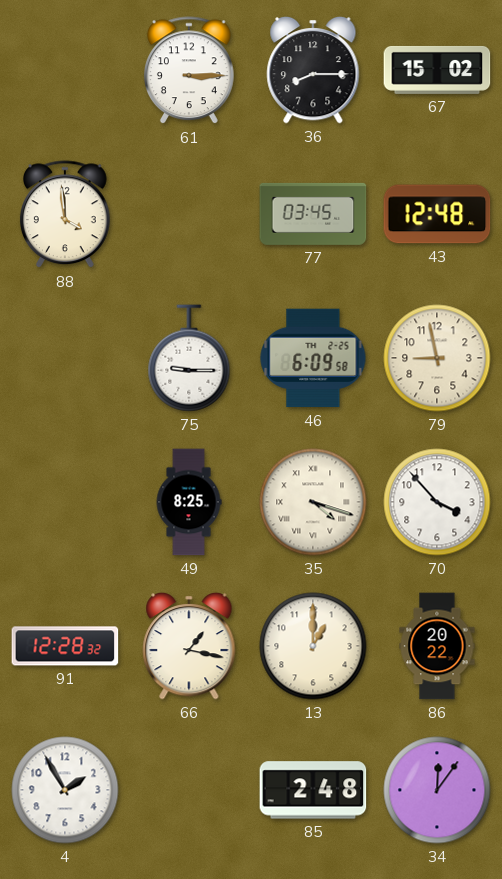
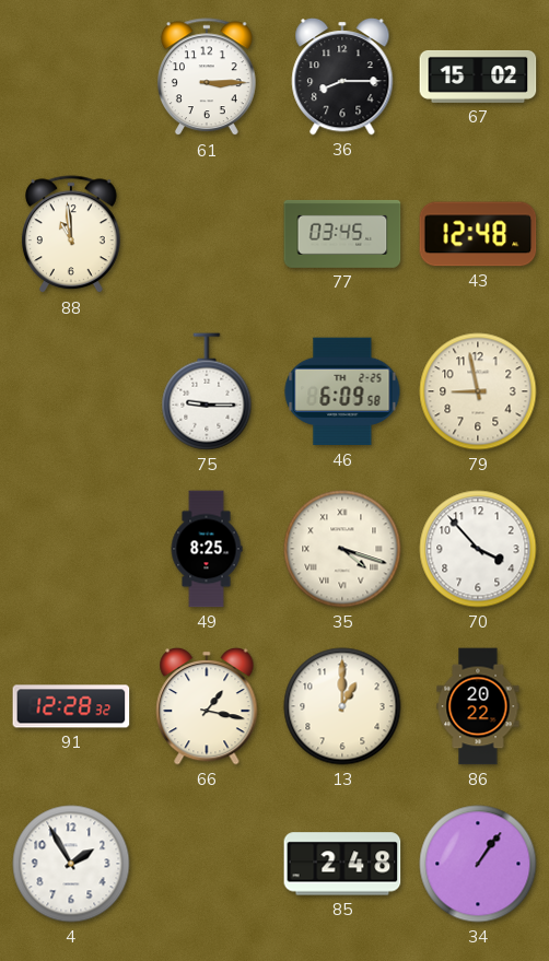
88: 3:59 -> 10:59 (71, 235)
34: 12:06 -> 1:06 (478, 864)
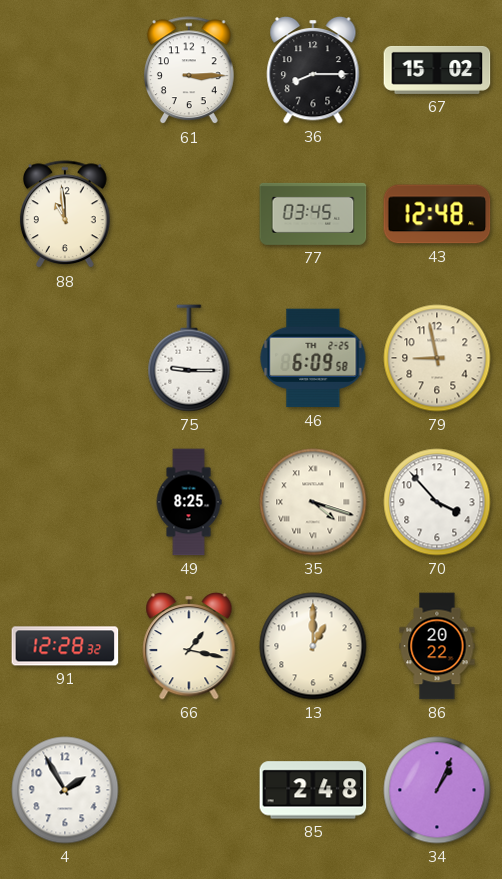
34: 1:06 -> 1:04 (437, 790)
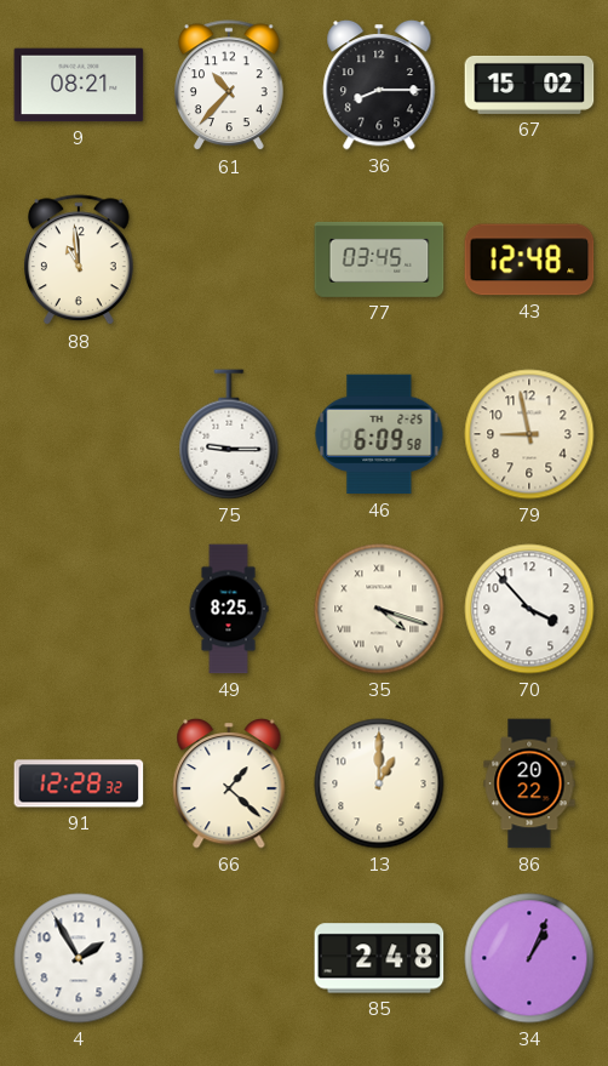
9: none -> 08:21 (79, 85)
61: 3:15 -> 10:37 (229, 86)
66: 1:17 -> 1:22 (229, 783)
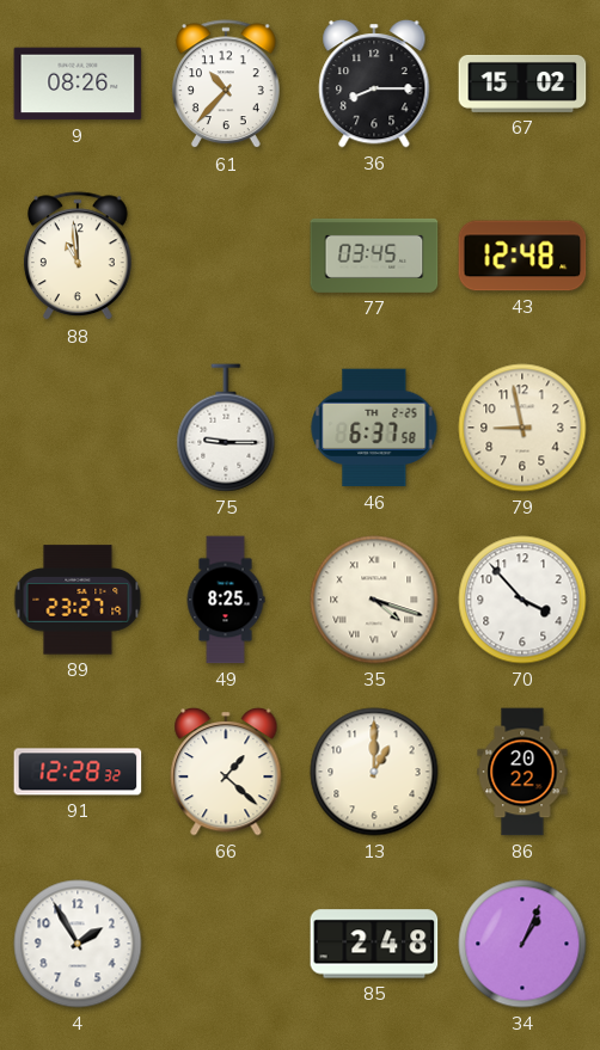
9: 08:21 -> 08:26 (78, 84)
46: 6:09 -> 6:37 (374, 428)
89: none -> 23:27 (78, 600)
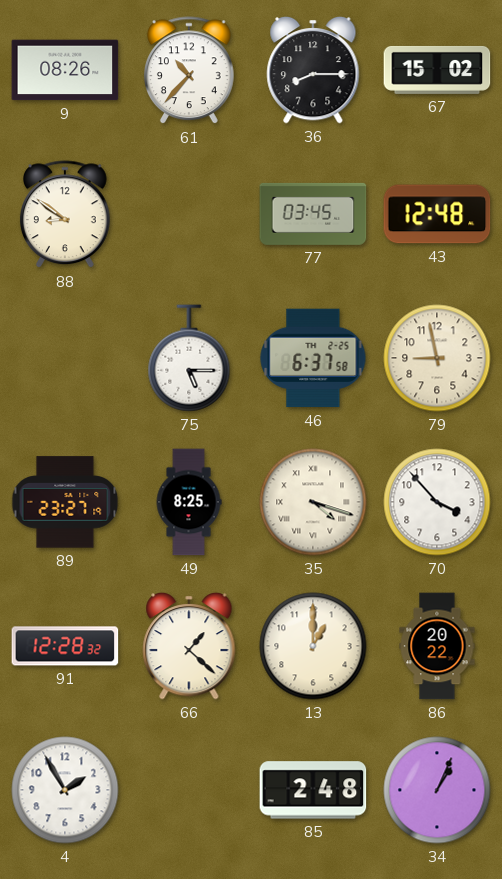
88: 10:59 -> 8:51 (65, 215)
75: 9:15 -> 5:15 (189, 358)
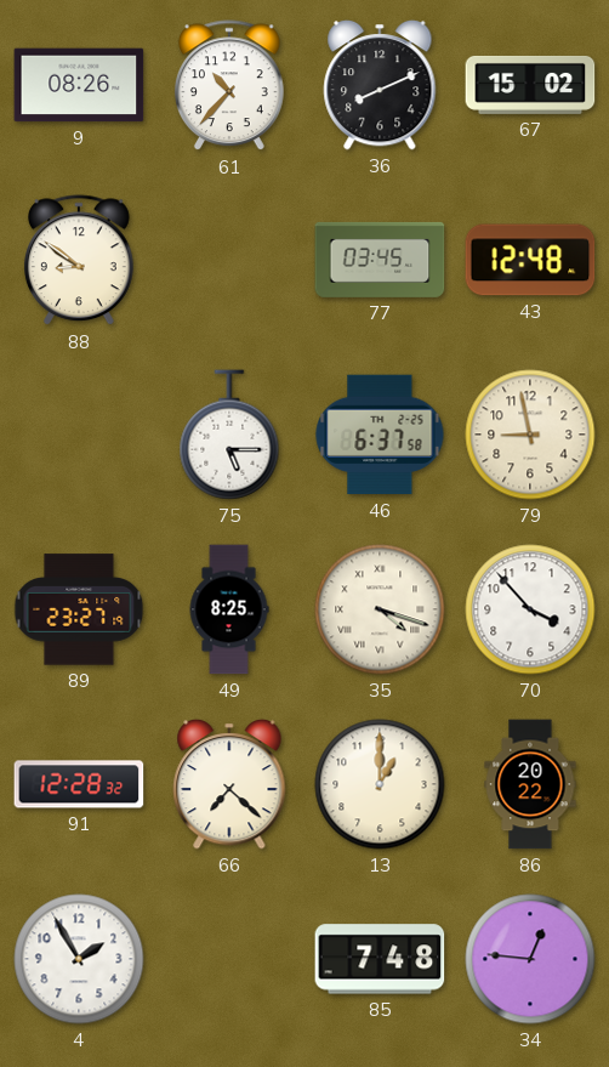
36: 8:15 -> 8:11 (380, 85)
66: 1:22 -> 7:22 (229, 784)
85: 2:48 -> 7:48 (380, 959)
34: 1:04 -> 12:46 (530, 959)
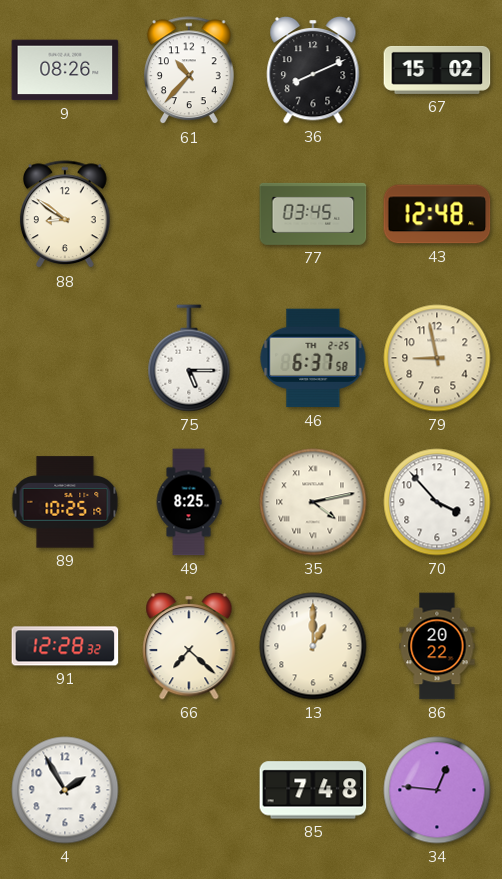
89: 23:27 -> 10:25 (65, 502)
35: 4:18 -> 4:13 (313, 502)
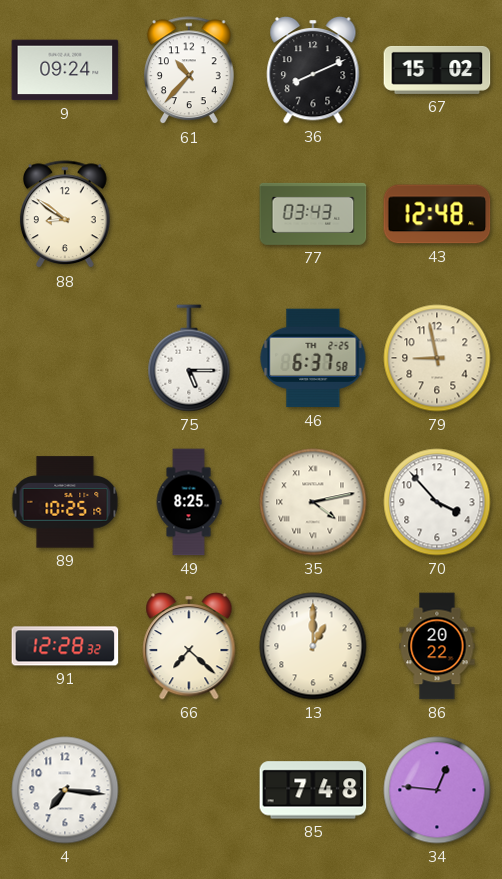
9: 08:26 -> 09:24 (65, 70)
77: 03:45 -> 03:43 (313, 214)
4: 1:55 -> 7:16 (65, 790)
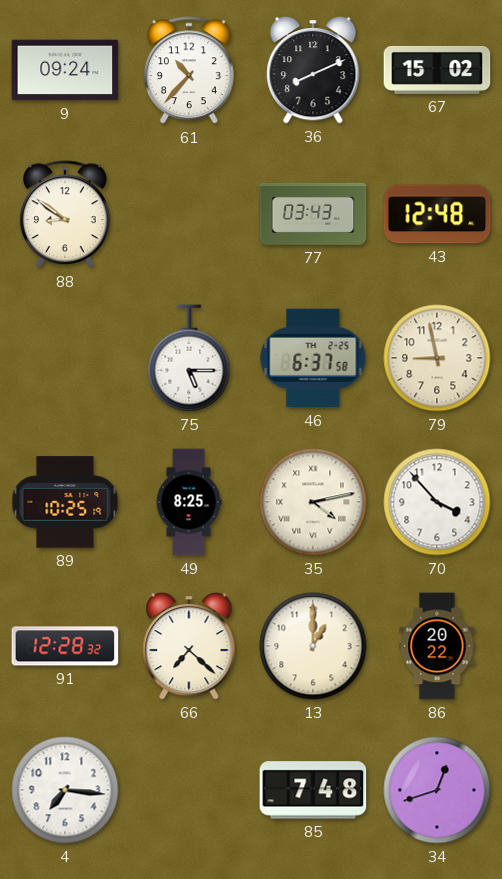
34: 12:46 -> 12:42 (437, 790)
